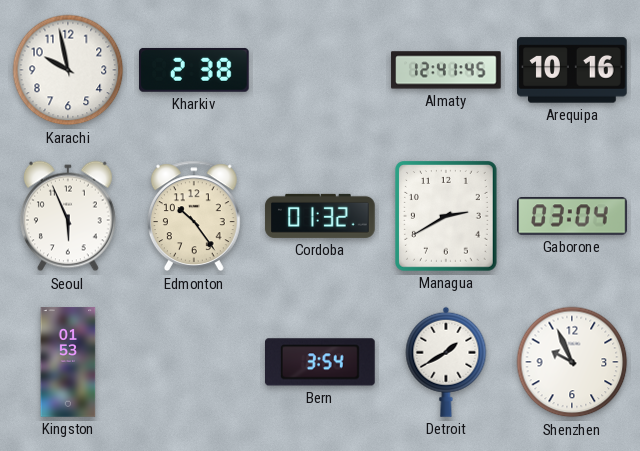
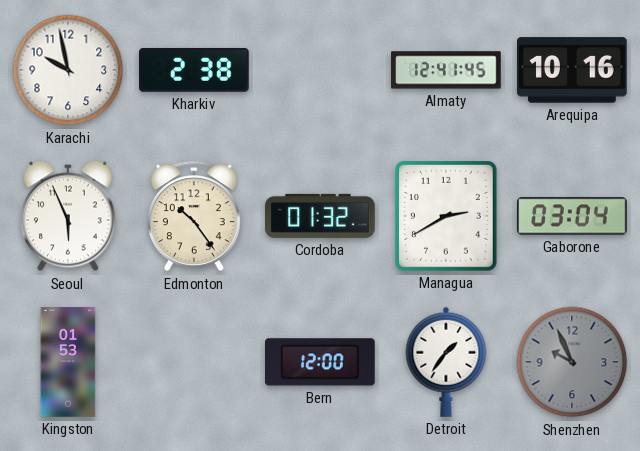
Bern: 3:54 -> 12:00 (321, 362)
Detroit: 1:40 -> 1:36 (446, 362)
Shenzhen dial: white -> grey (572, 362)
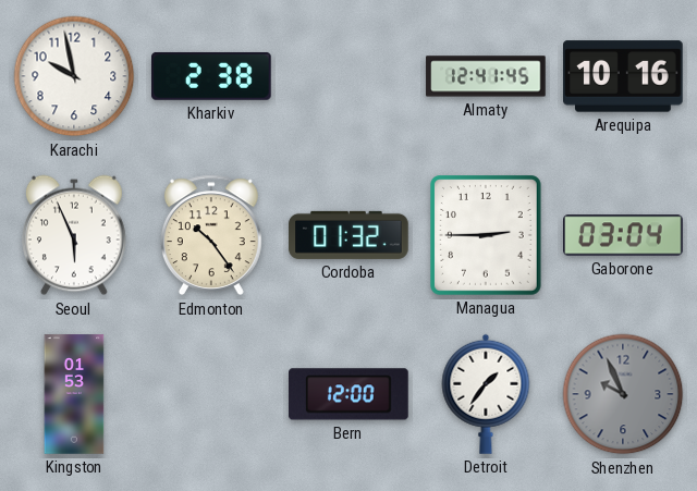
Managua: 2:40 -> 2:45 (487, 236)
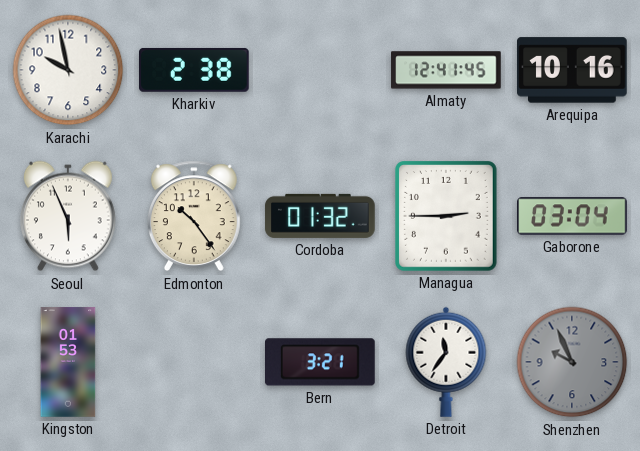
Bern: 12:00 -> 3:21 (321, 362)
Detroit: 1:36 -> 11:36 (446, 362)
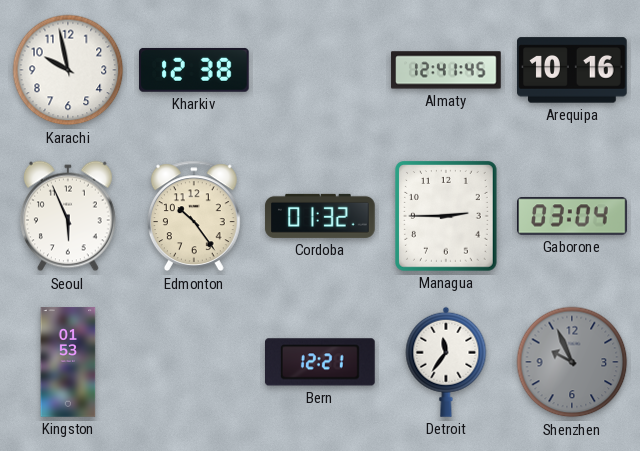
Kharkiv: 2:38 -> 12:38 (195, 70)
Bern: 3:21 -> 12:21 (321, 362)
